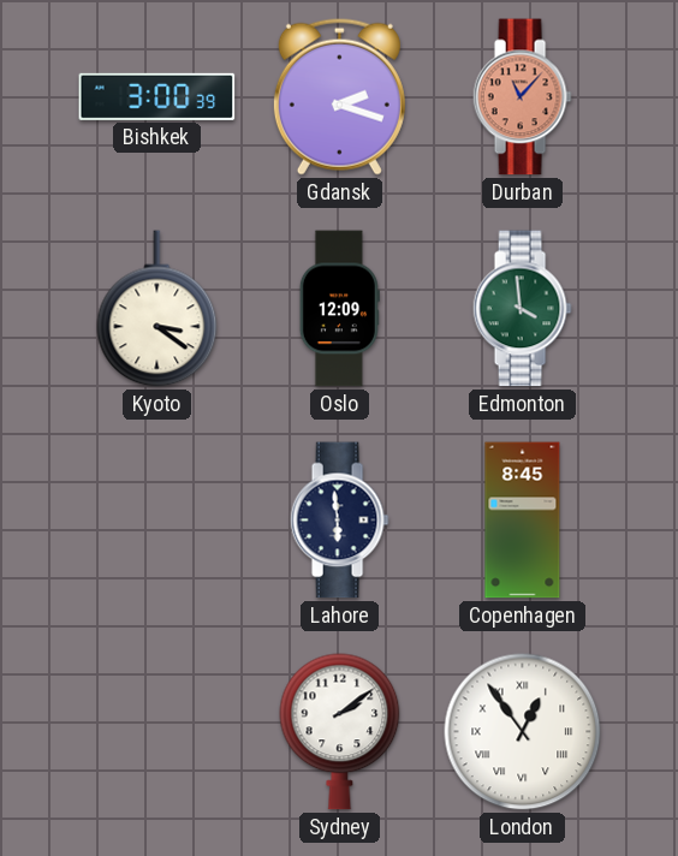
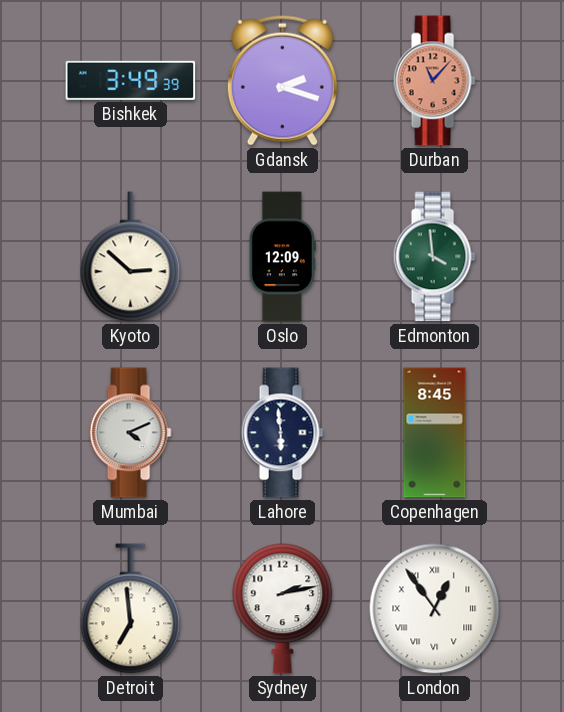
Bishkek: 3:00 -> 3:49 (131, 80)
Kyoto: 3:21 -> 2:52 (131, 257)
Mumbai: none -> 4:11 (130, 433)
Detroit: none -> 6:59 (131, 609)
Sydney: 2:09 -> 2:13 (283, 609)
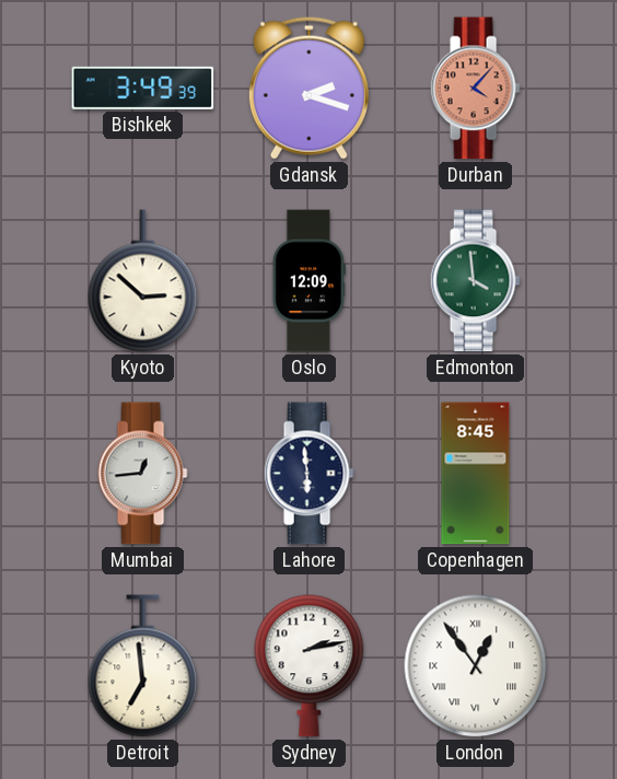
Durban: 11:07 -> 4:07 (475, 89)
Mumbai: 4:11 -> 12:44 (142, 474)
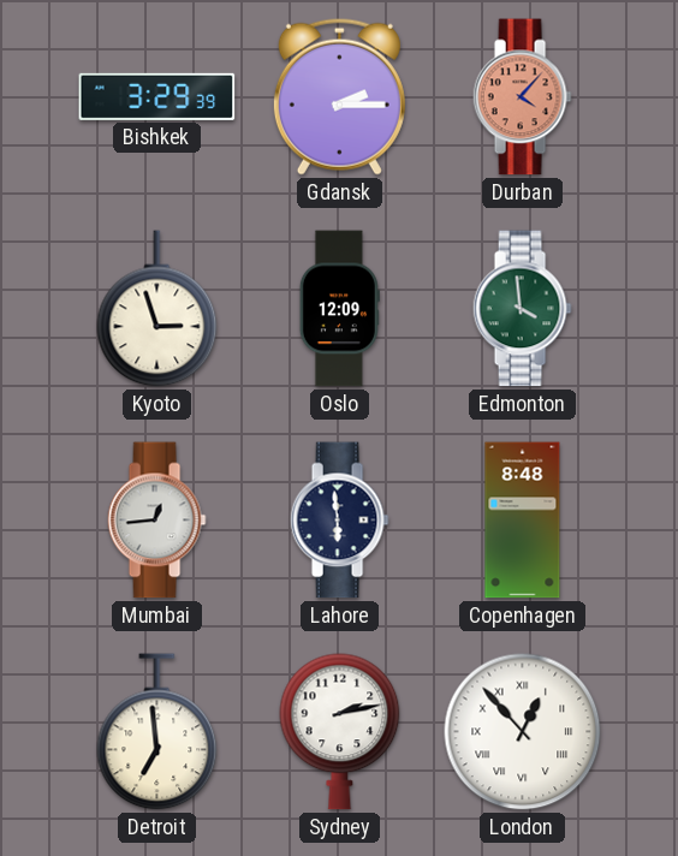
Bishkek: 3:49 -> 3:29 (157, 96)
Gdansk: 2:18 -> 2:15 (339, 96)
Kyoto: 2:52 -> 2:57 (157, 309)
Copenhagen: 8:45 -> 8:48 (523, 521)
London: 12:54 -> 12:53 (523, 732)
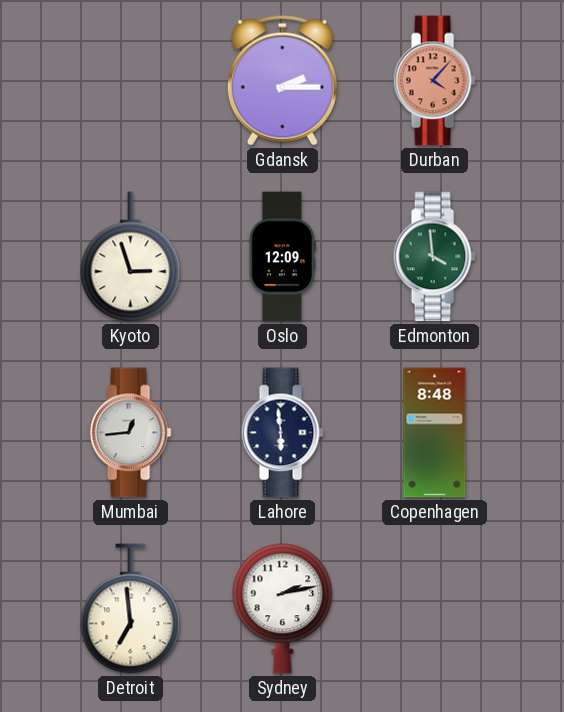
Bishkek: 3:29 -> none (157, 96)
London: 12:53 -> none (523, 732)
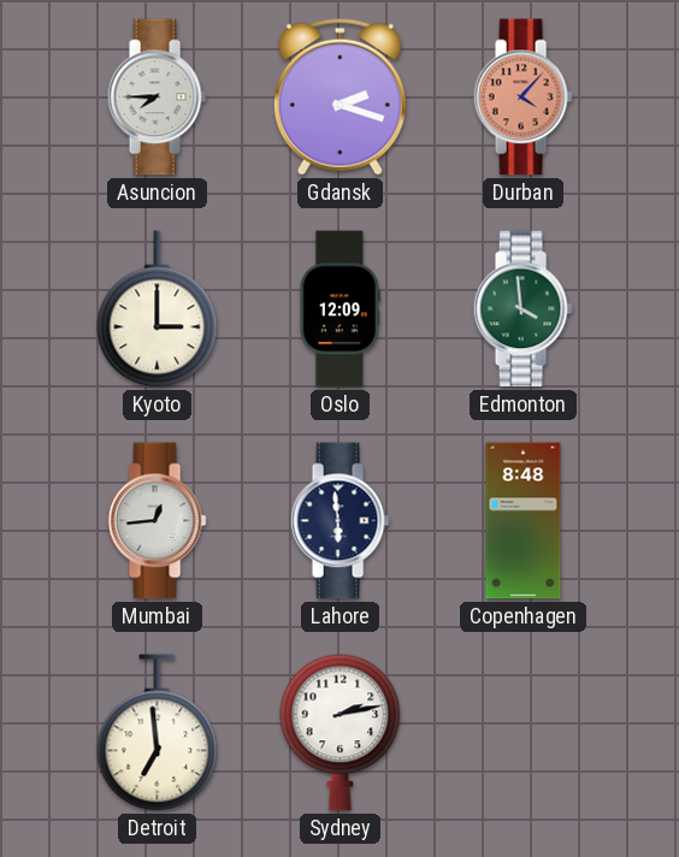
Asuncion: none -> 7:45 (157, 97)
Gdansk: 2:15 -> 2:18 (339, 96)
Kyoto: 2:57 -> 3:00 (158, 309)
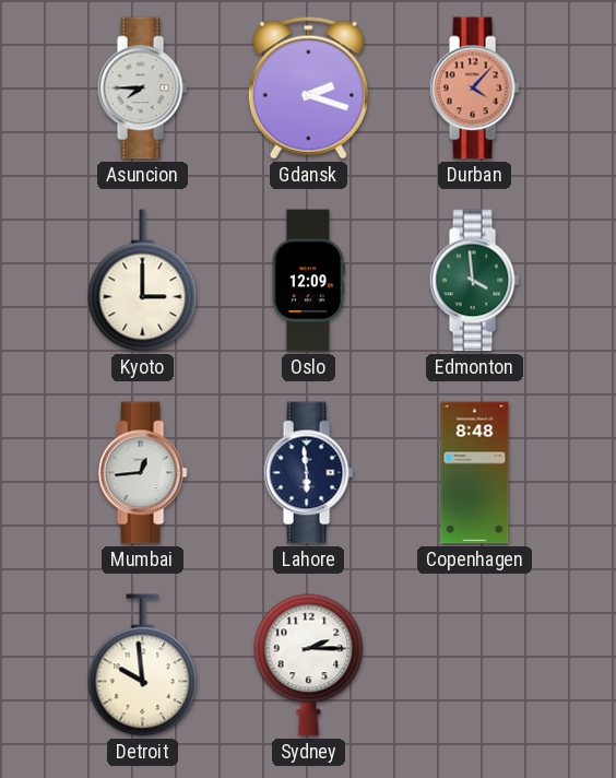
Detroit: 6:59 -> 9:59 (143, 665)
Sydney: 2:13 -> 2:15 (309, 665)
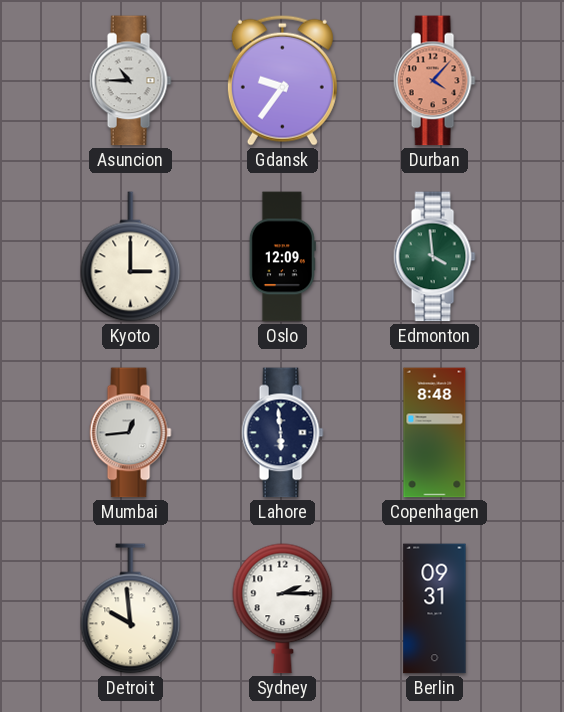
Asuncion: 7:45 -> 10:45 (130, 81)
Gdansk: 2:18 -> 9:36 (282, 80)
Berlin: none -> 09:31 (435, 609)
